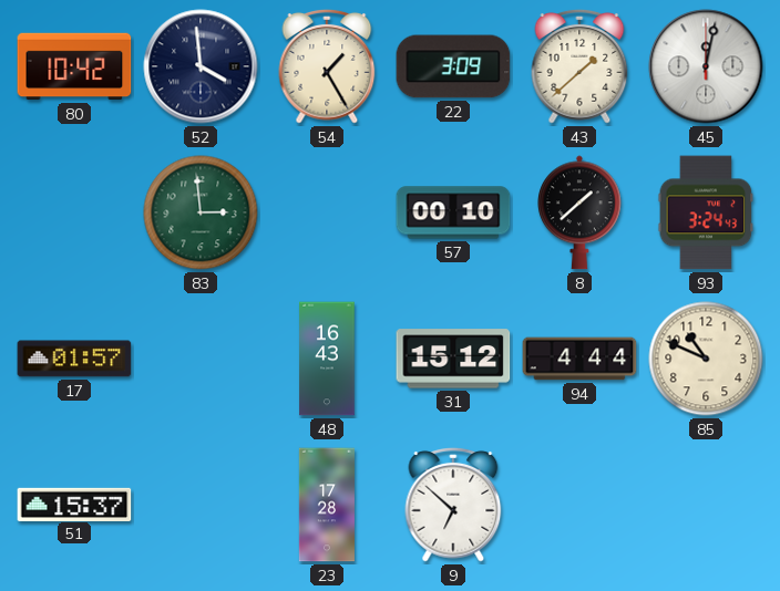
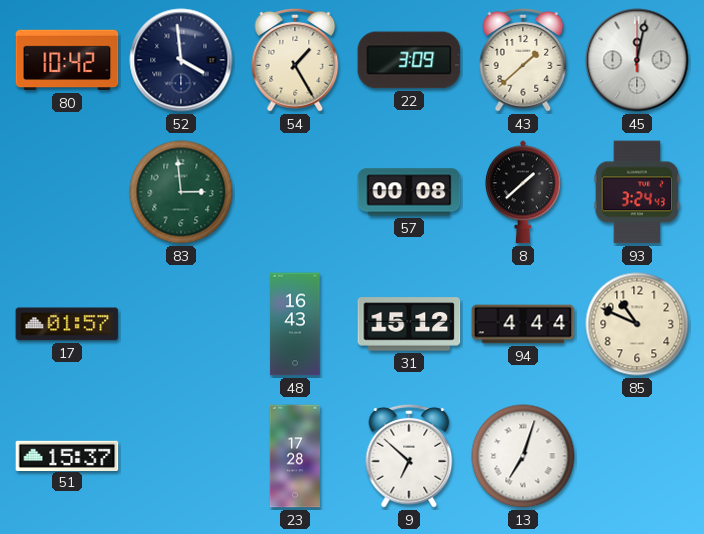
57: 00:10 -> 00:08 (409, 192)
13: none -> 7:03 (523, 456)
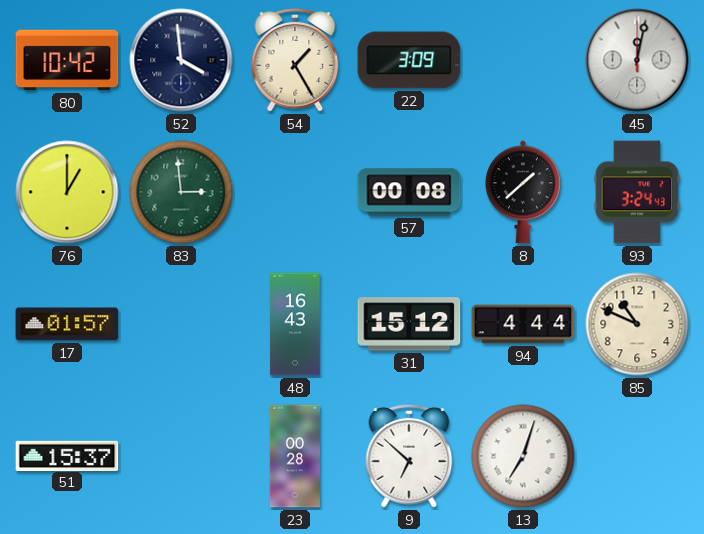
43: 1:38 -> none (523, 61)
76: none -> 1:00 (67, 192)
23: 17:28 -> 00:28 (295, 456)
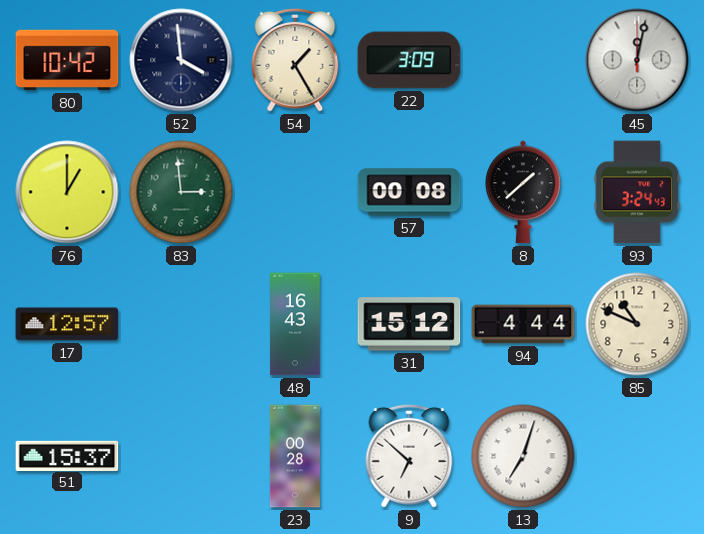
17: 01:57 -> 12:57 (67, 324)
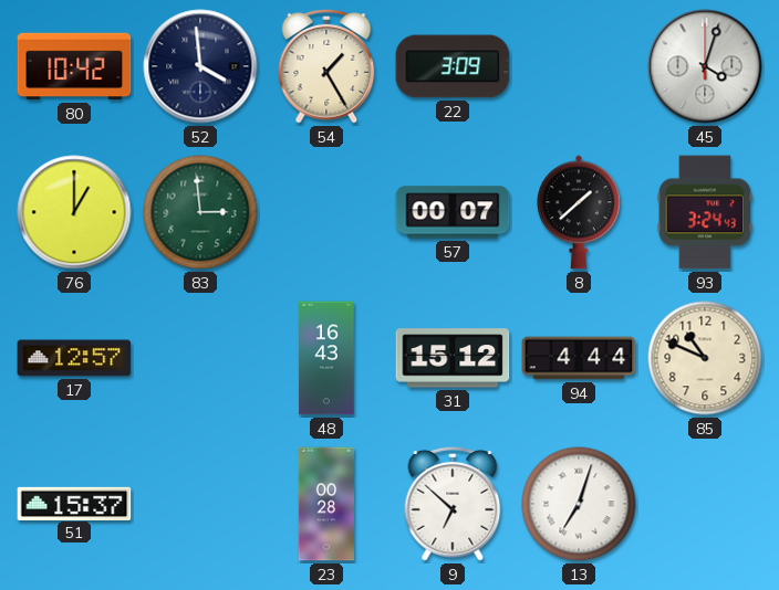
45: 12:02 -> 4:03 (705, 66)
57: 00:08 -> 00:07 (453, 212)
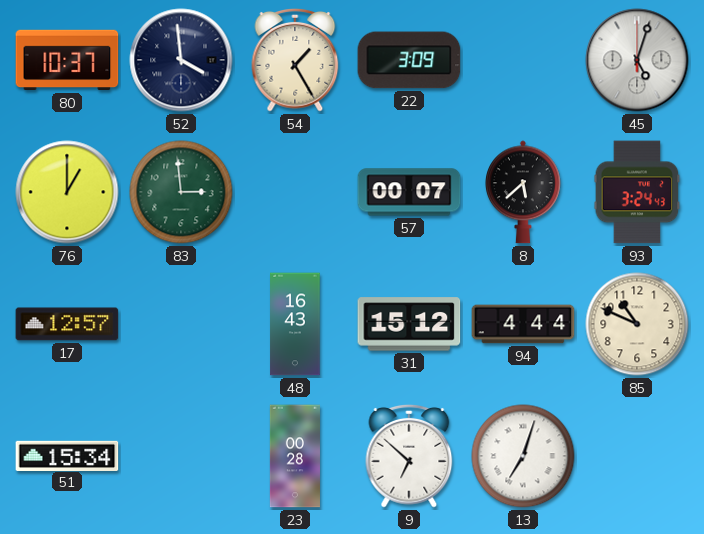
80: 10:42 -> 10:37 (67, 60)
45: 4:03 -> 5:03 (637, 60)
8: 1:38 -> 5:38 (524, 192)
51: 15:37 -> 15:34 (67, 455)
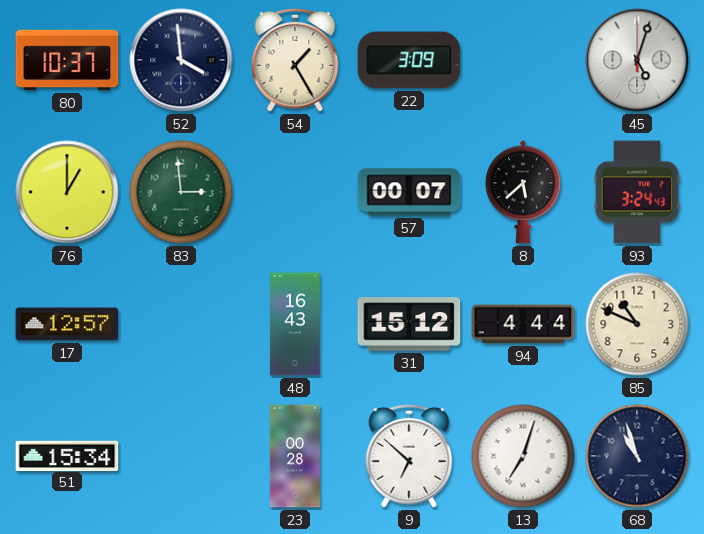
68: none -> 10:57 (637, 456)
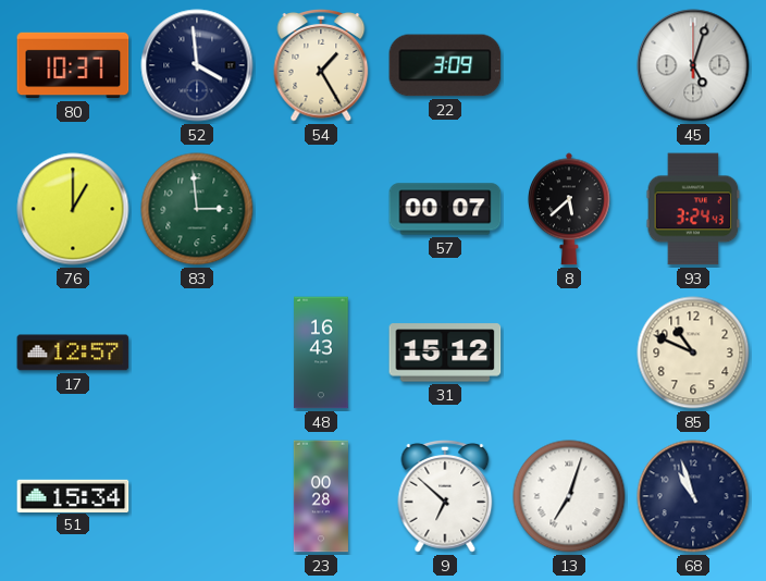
94: 4:44 -> none (523, 324)
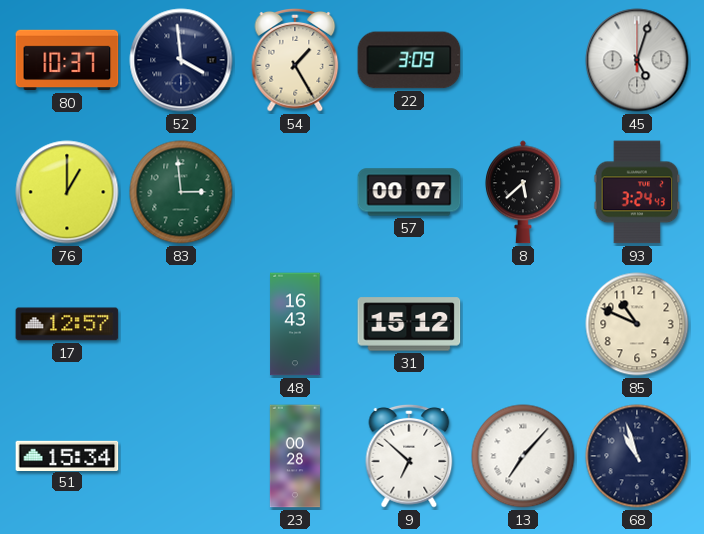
13: 7:03 -> 7:07 (523, 456)
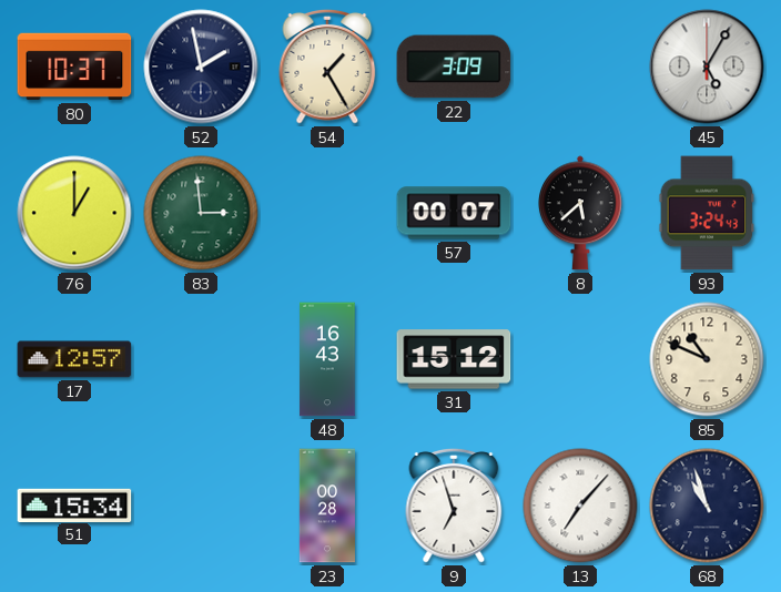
52: 3:59 -> 1:58 (201, 67)
45: 5:03 -> 5:05 (707, 67)
9: 6:52 -> 6:57 (454, 507)
